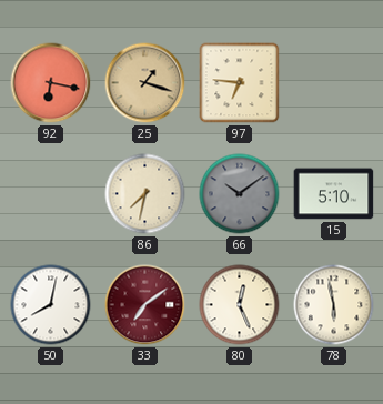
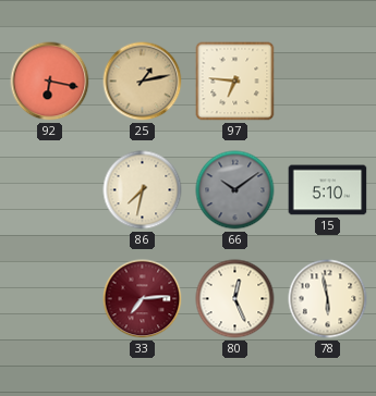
25: 1:18 -> 1:13 (143, 82)
50: 8:02 -> none (51, 305)
33: 7:09 -> 7:14 (143, 299)
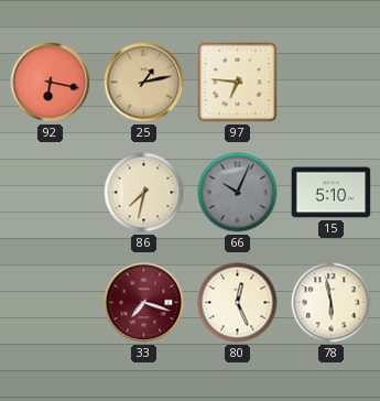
66: 10:09 -> 10:04 (238, 193)
33: 7:14 -> 7:18 (144, 303)
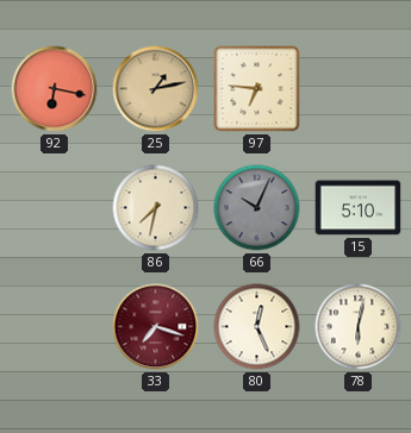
78: 5:58 -> 6:02 (359, 327)
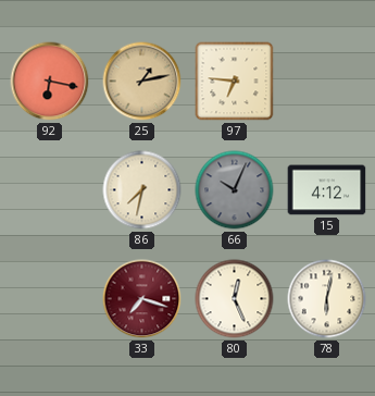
15: 5:10 -> 4:12 (327, 190)
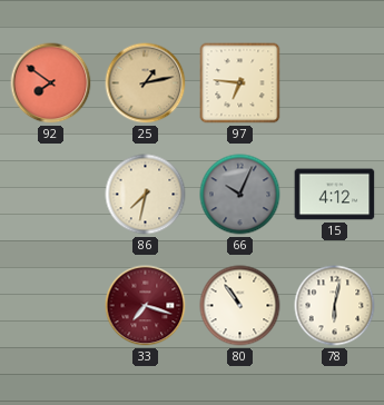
92: 6:17 -> 7:51 (51, 83)
80: 12:26 -> 10:54 (240, 306)
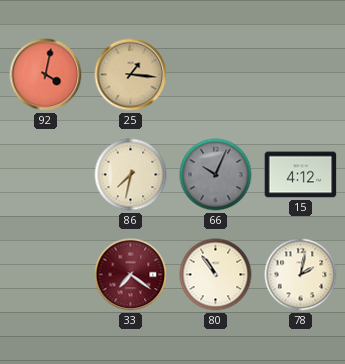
92: 7:51 -> 4:02 (46, 75)
25: 1:13 -> 1:16 (131, 75)
97: 6:46 -> none (240, 83)
33: 7:18 -> 7:21 (131, 275)
78: 6:02 -> 2:02 (301, 275)
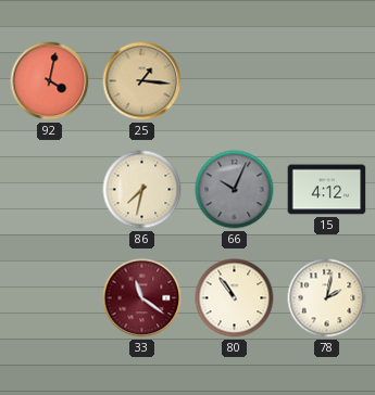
33: 7:21 -> 11:21 (142, 298)
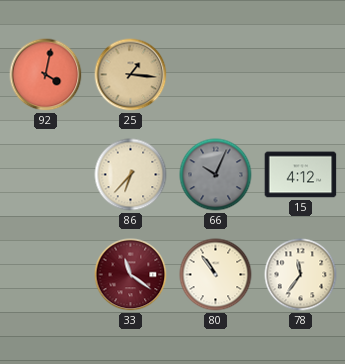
86: 7:32 -> 6:37 (131, 175)
78: 2:02 -> 11:36 (301, 275)
